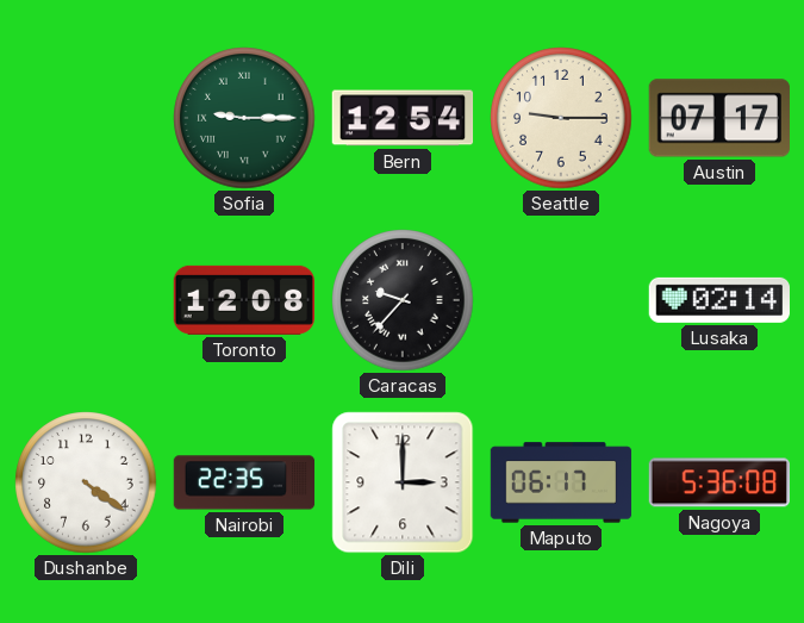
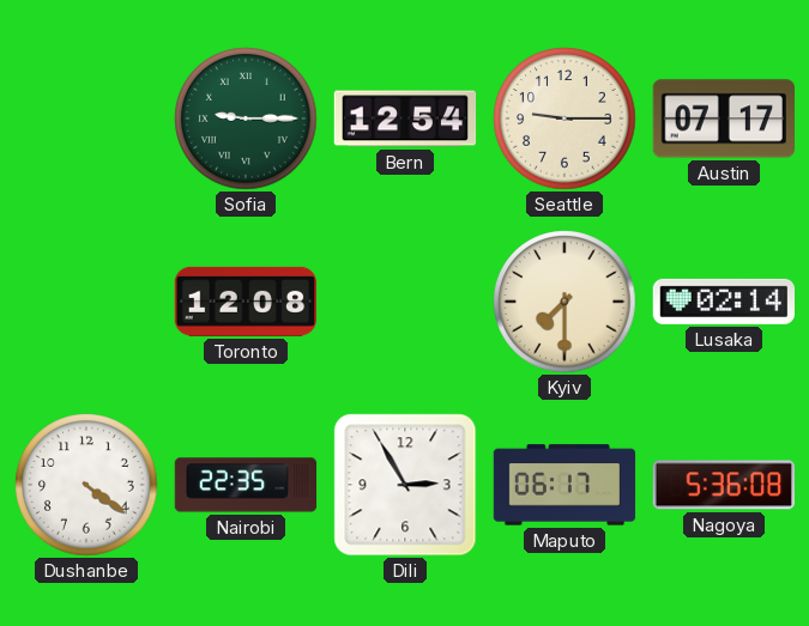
Caracas: 9:37 -> none (403, 300)
Kyiv: none -> 7:30 (565, 302)
Dili: 3:00 -> 2:55 (405, 485)
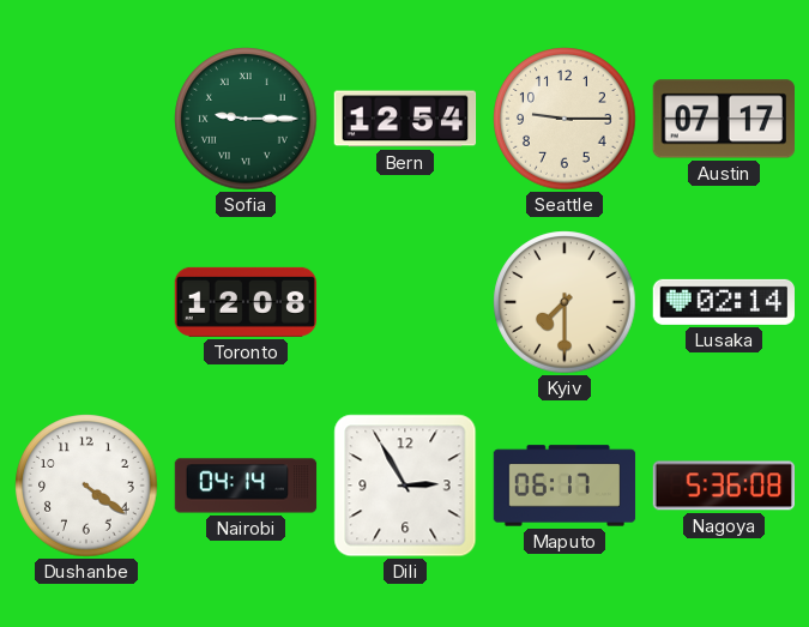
Nairobi: 22:35 -> 04:14 (246, 486)
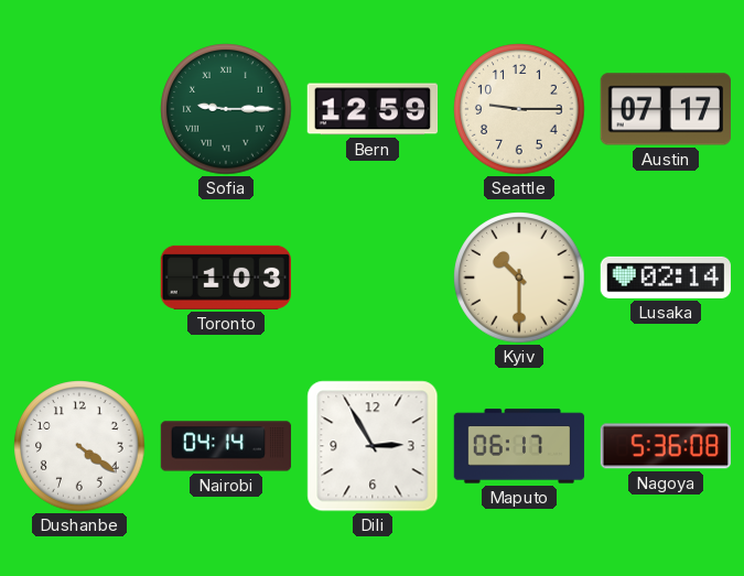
Bern: 12:54 -> 12:59 (373, 109)
Toronto: 12:08 -> 1:03 (226, 278)
Kyiv: 7:30 -> 10:30 (519, 278)
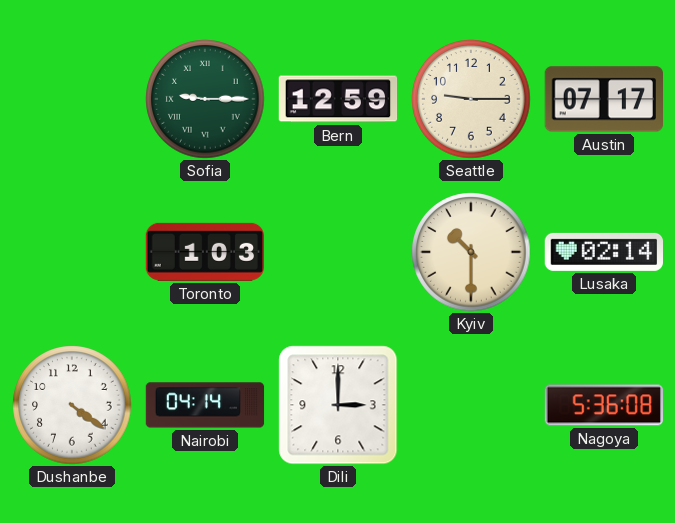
Dili: 2:55 -> 3:00 (338, 405)
Maputo: 06:17 -> none (519, 446)
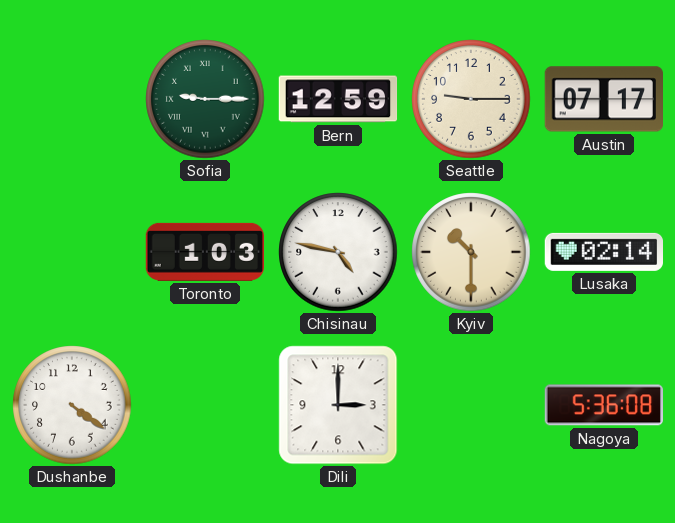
Chisinau: none -> 4:47 (338, 252)
Nairobi: 04:14 -> none (205, 405)
